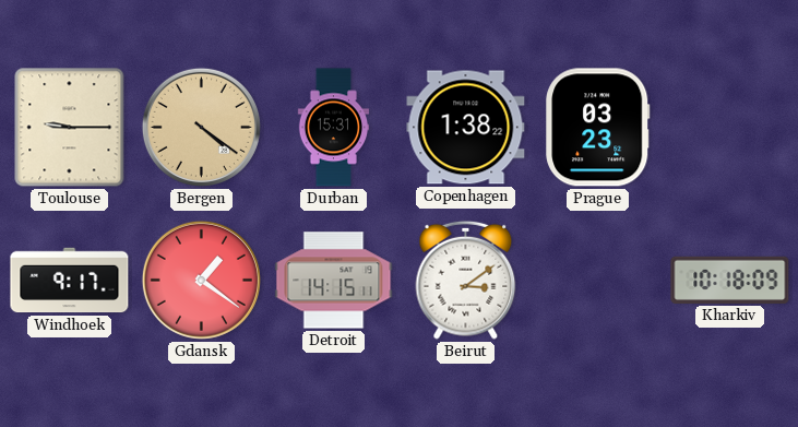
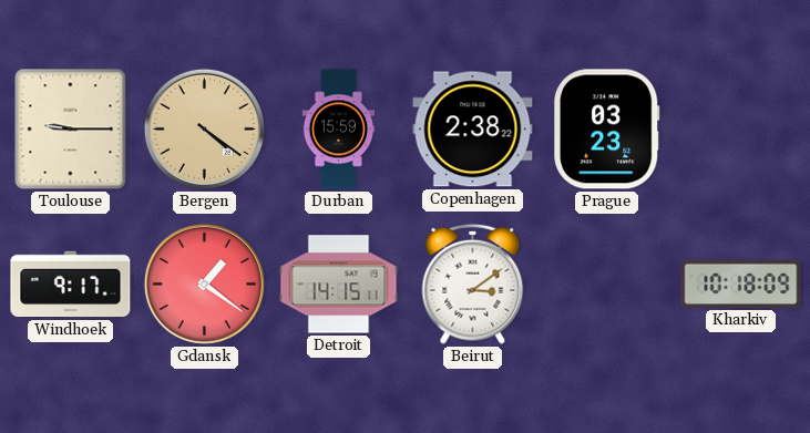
Durban: 15:31 -> 15:59 (339, 130)
Copenhagen: 1:38 -> 2:38 (473, 130)
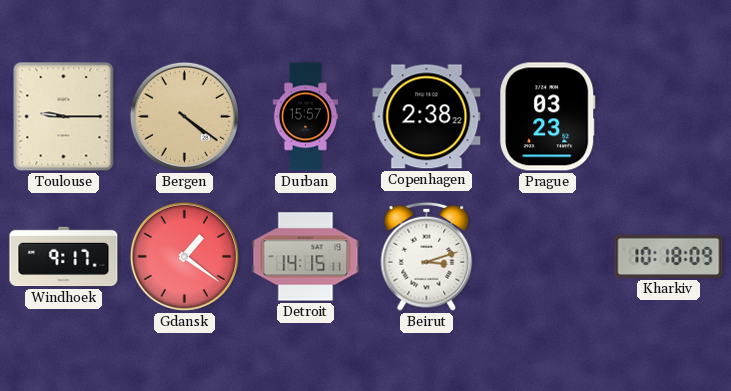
Durban: 15:59 -> 15:57 (306, 117)
Beirut: 3:09 -> 3:12 (427, 256)
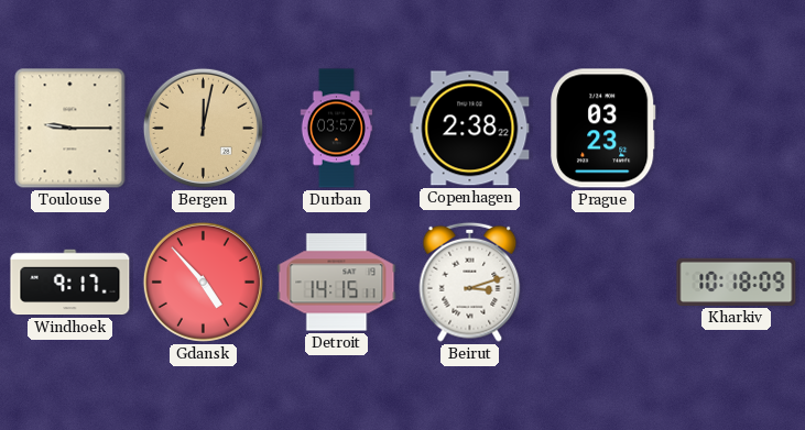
Bergen: 4:21 -> 12:02 (203, 128)
Durban: 15:57 -> 03:57 (337, 129)
Gdansk: 1:21 -> 4:53 (203, 282)
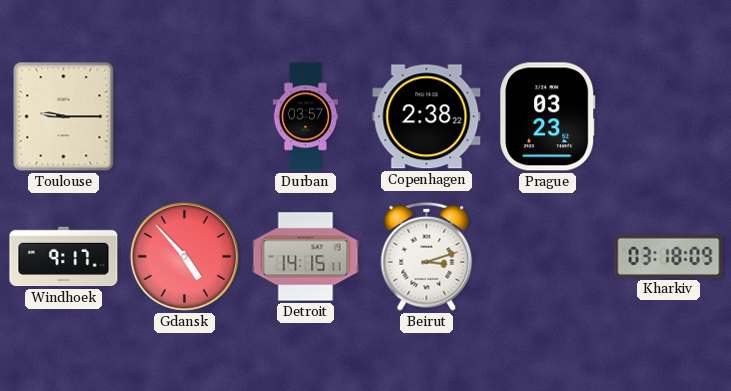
Bergen: 12:02 -> none (203, 128)
Kharkiv: 10:18 -> 03:18 (669, 256)
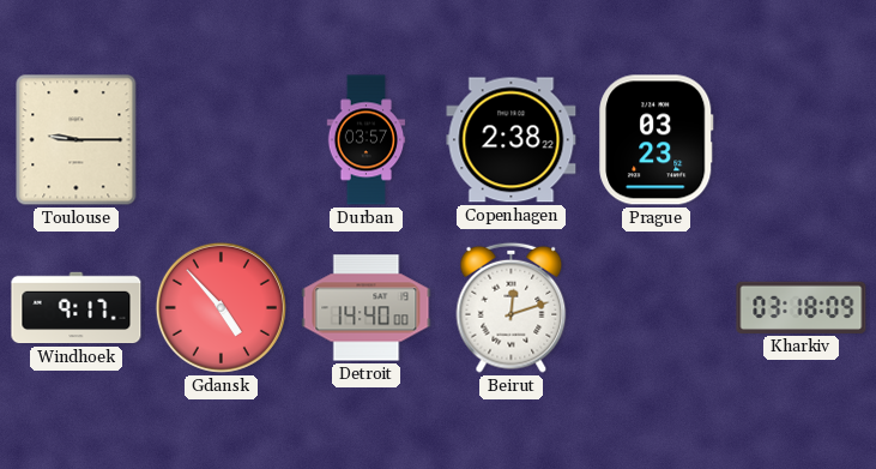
Detroit: 14:15 -> 14:40 (367, 308)
Beirut: 3:12 -> 12:12 (512, 307)
